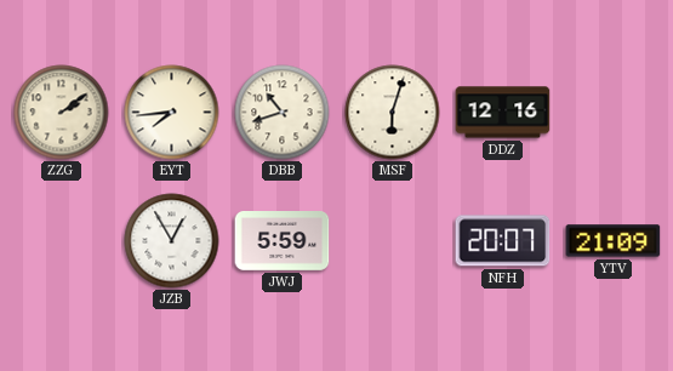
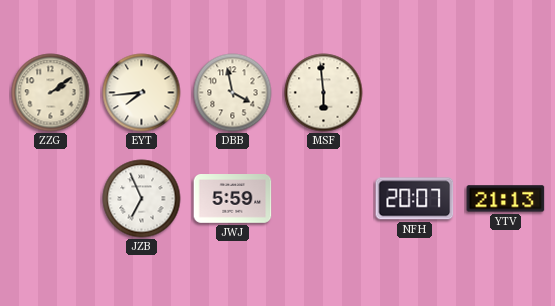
DBB: 10:42 -> 3:58 (233, 93)
MSF: 6:03 -> 5:59 (324, 93)
DDZ: 12:16 -> none (503, 113)
JZB: 12:55 -> 6:56 (142, 199)
YTV: 21:09 -> 21:13 (506, 199)
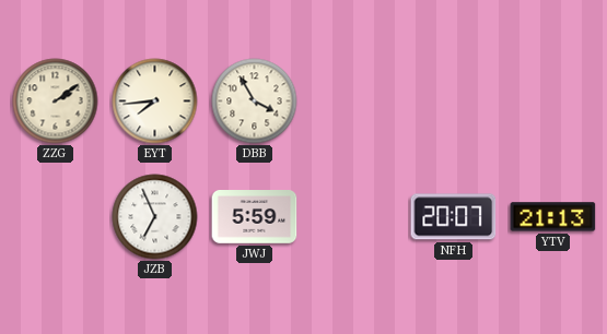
DBB: 3:58 -> 3:55 (255, 102)
MSF: 5:59 -> none (324, 93)
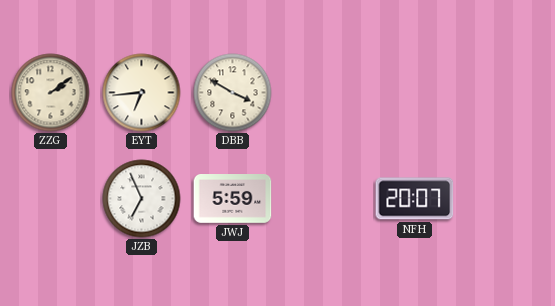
EYT: 7:44 -> 6:44 (142, 93)
DBB: 3:55 -> 3:50 (233, 93)
YTV: 21:13 -> none (553, 217)
